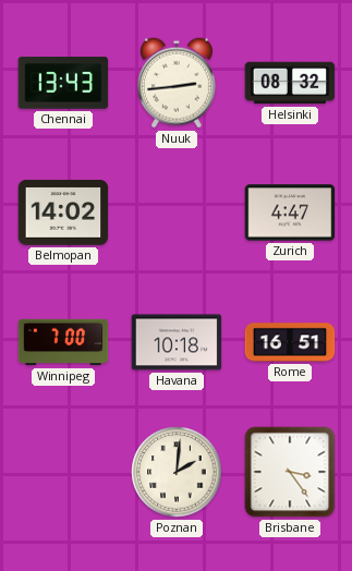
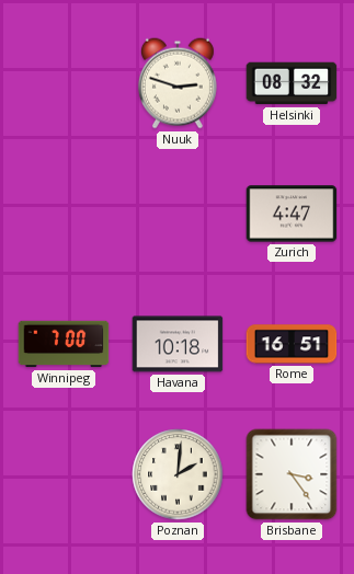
Chennai: 13:43 -> none (63, 83)
Nuuk: 2:44 -> 2:48 (178, 83)
Belmopan: 14:02 -> none (63, 212)
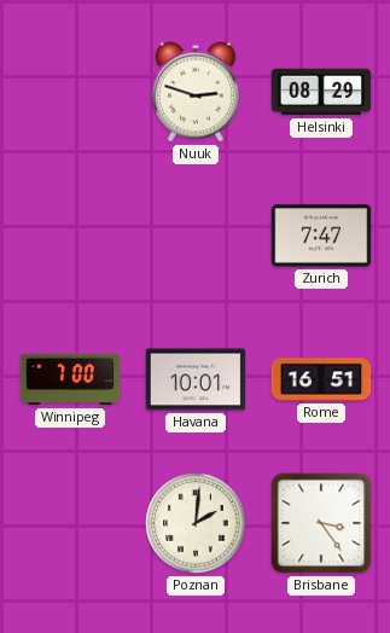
Helsinki: 08:32 -> 08:29 (321, 92)
Zurich: 4:47 -> 7:47 (321, 236)
Havana: 10:18 -> 10:01 (196, 379)
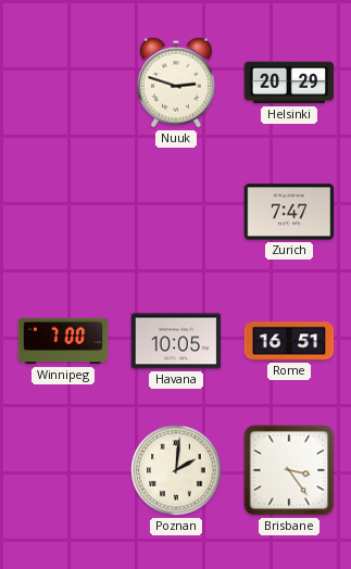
Helsinki: 08:29 -> 20:29 (289, 83)
Havana: 10:01 -> 10:05 (176, 341)
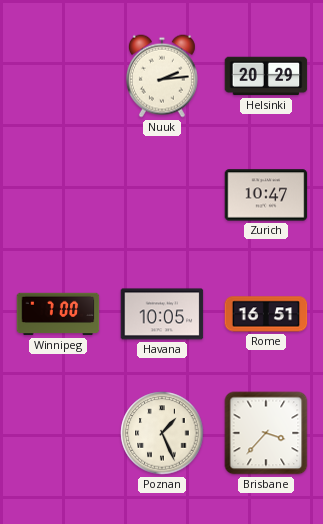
Nuuk: 2:48 -> 2:14 (162, 76)
Zurich: 7:47 -> 10:47 (266, 195)
Poznan: 2:01 -> 1:26 (162, 433)
Brisbane: 3:24 -> 3:37 (266, 433)
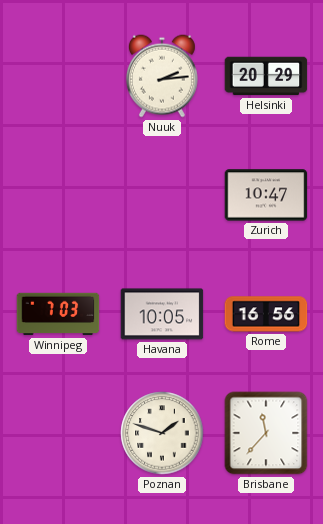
Winnipeg: 7:00 -> 7:03 (58, 314)
Rome: 16:51 -> 16:56 (266, 314)
Poznan: 1:26 -> 1:48 (162, 433)
Brisbane: 3:37 -> 11:37 (266, 433)
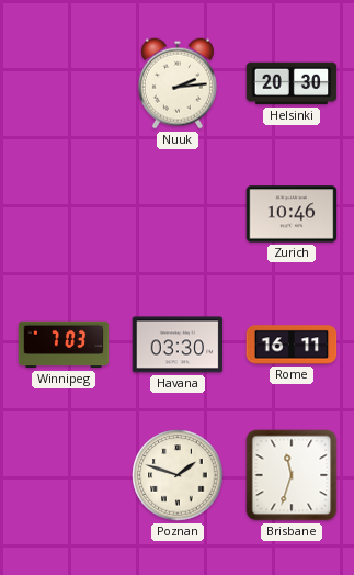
Helsinki: 20:29 -> 20:30 (292, 83)
Zurich: 10:47 -> 10:46 (292, 214)
Havana: 10:05 -> 03:30 (178, 345)
Rome: 16:56 -> 16:11 (292, 345)
Brisbane: 11:37 -> 11:33 (292, 475)
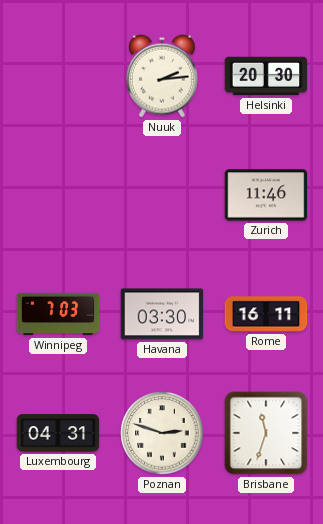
Zurich: 10:46 -> 11:46 (266, 195)
Luxembourg: none -> 04:31 (58, 433)
Poznan: 1:48 -> 2:48 (162, 433)
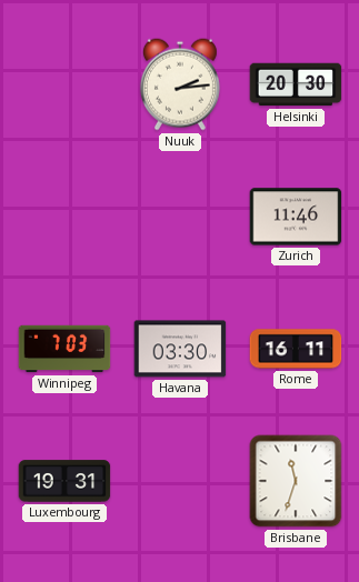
Luxembourg: 04:31 -> 19:31 (64, 481)
Poznan: 2:48 -> none (162, 433)
